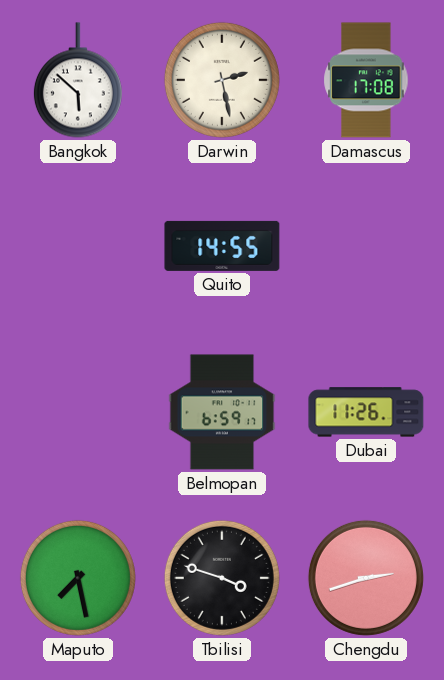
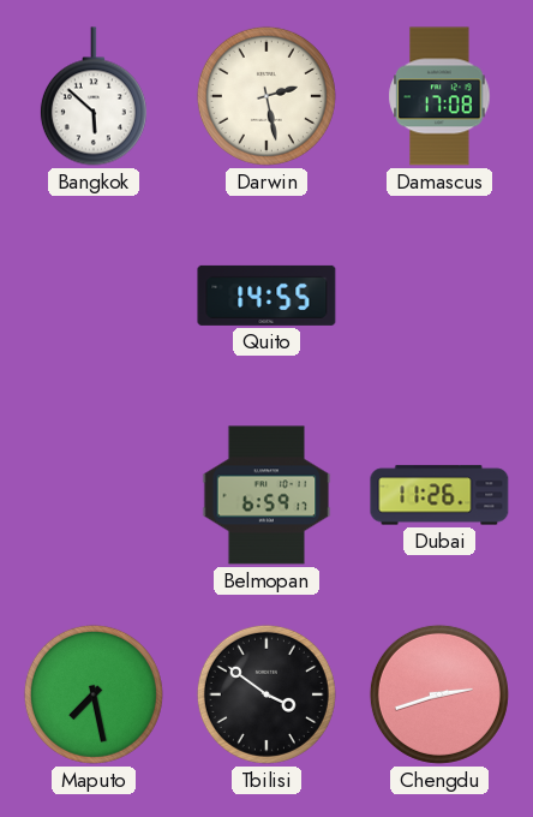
Tbilisi: 3:48 -> 3:51 (266, 694)
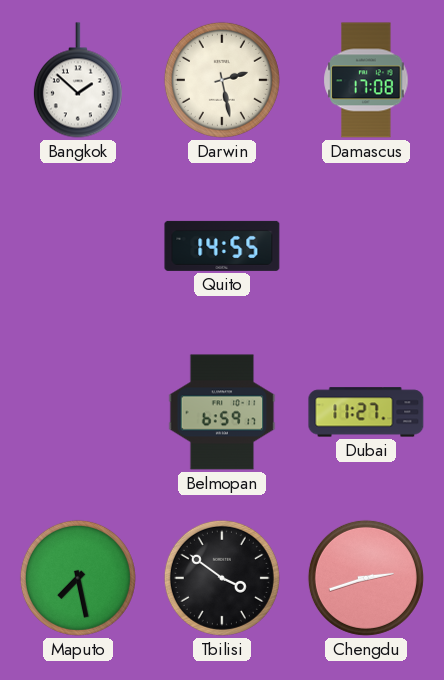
Bangkok: 5:52 -> 1:52 (78, 80)
Dubai: 11:26 -> 11:27 (366, 412)
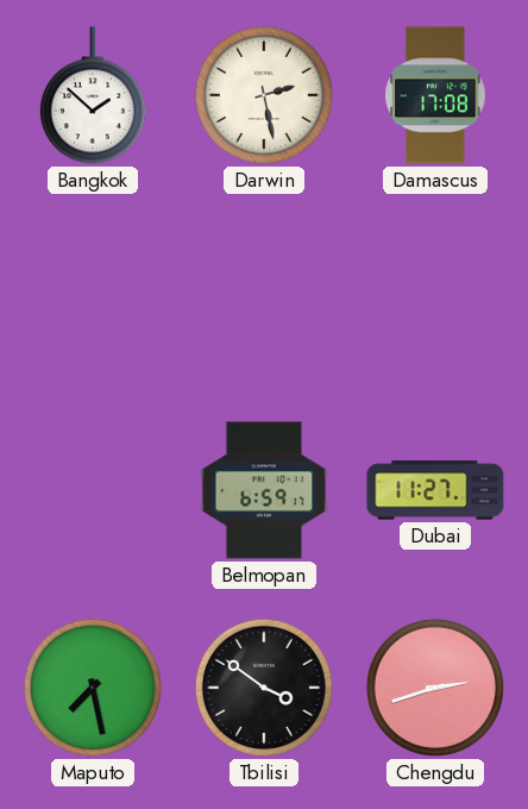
Quito: 14:55 -> none (222, 246)
